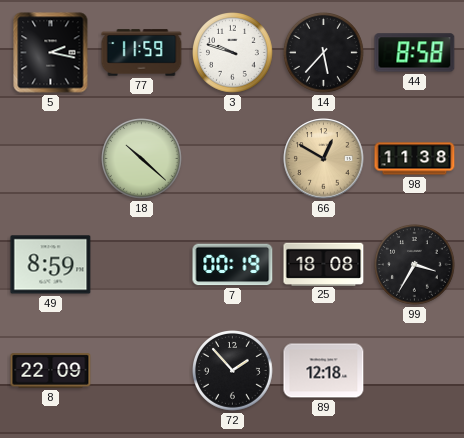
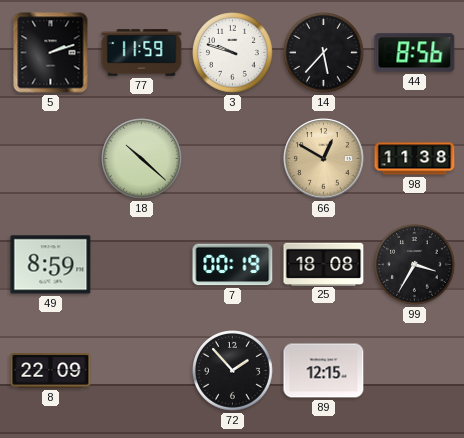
5: 2:17 -> 2:12 (51, 53)
44: 8:58 -> 8:56 (415, 53)
89: 12:18 -> 12:15 (324, 371)
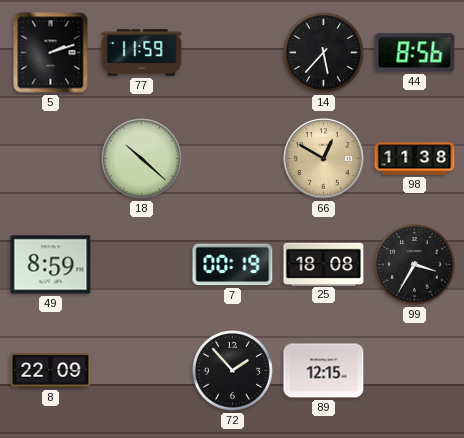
3: 9:48 -> none (233, 53)
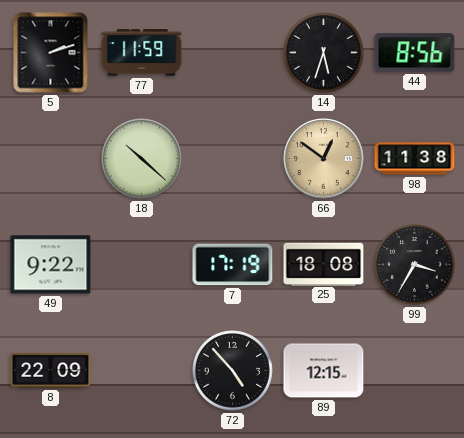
14: 5:37 -> 5:33 (324, 53)
66: 12:50 -> 12:51 (324, 159)
49: 8:59 -> 9:22 (51, 265)
7: 00:19 -> 17:19 (233, 265)
72: 1:53 -> 4:53 (233, 371)
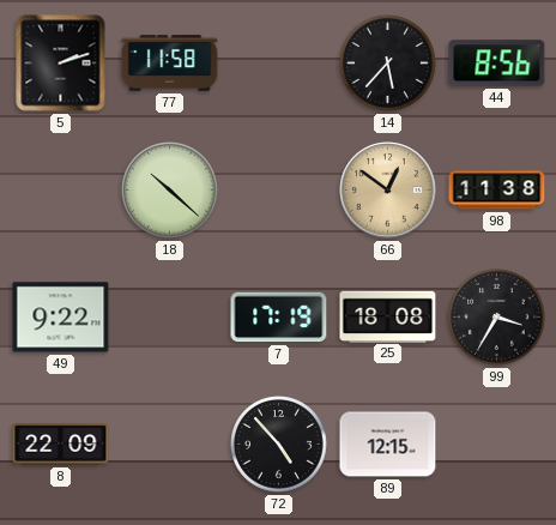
77: 11:59 -> 11:58 (170, 64)
14: 5:33 -> 5:37 (388, 64)
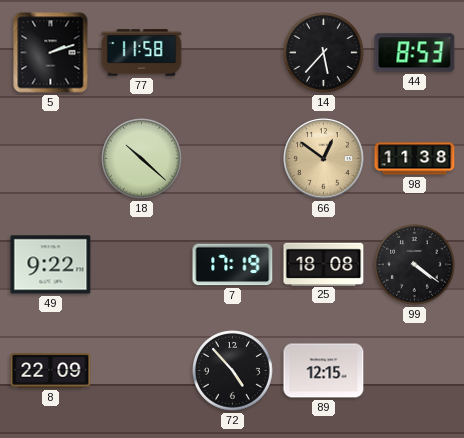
44: 8:56 -> 8:53 (415, 53)
99: 3:35 -> 4:21 (415, 265)
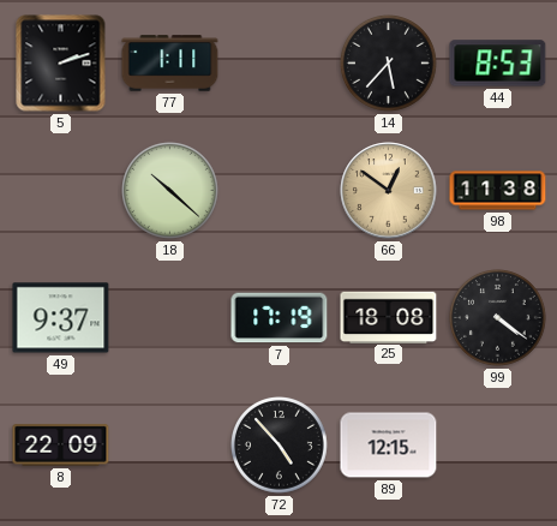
77: 11:58 -> 1:11 (170, 64)
49: 9:22 -> 9:37 (61, 318)
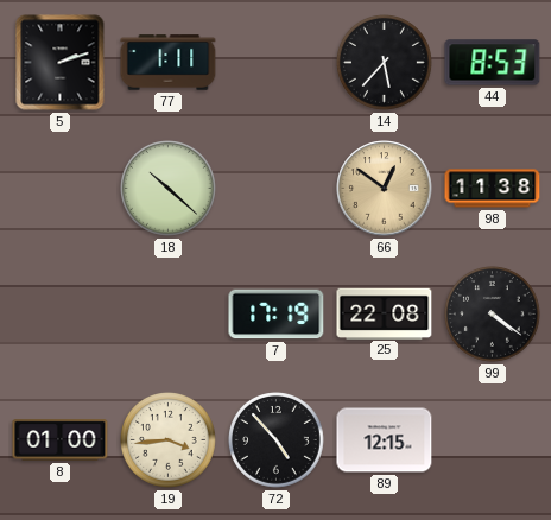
49: 9:37 -> none (61, 318)
25: 18:08 -> 22:08 (385, 313)
8: 22:09 -> 01:00 (61, 440)
19: none -> 3:44 (169, 440)
